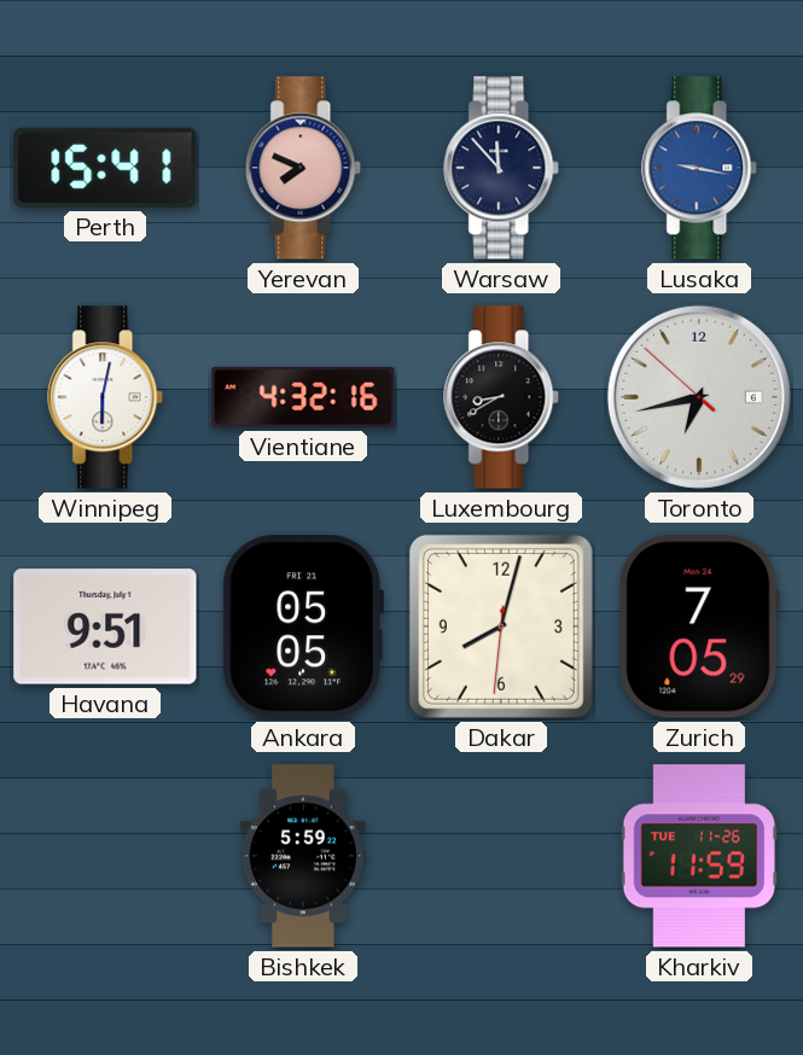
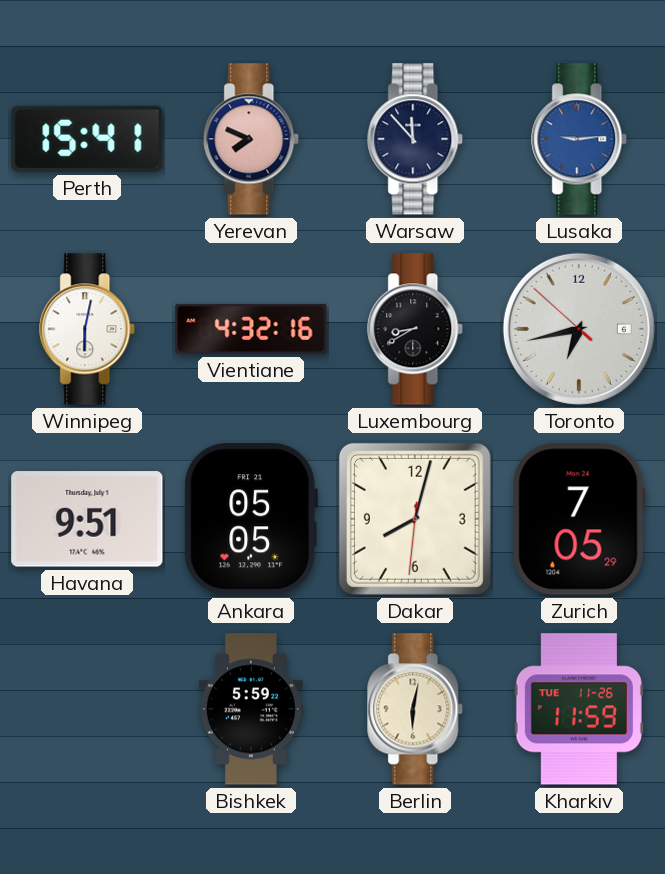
Lusaka: 9:17 -> 9:14 (580, 139)
Berlin: none -> 6:02 (416, 709)
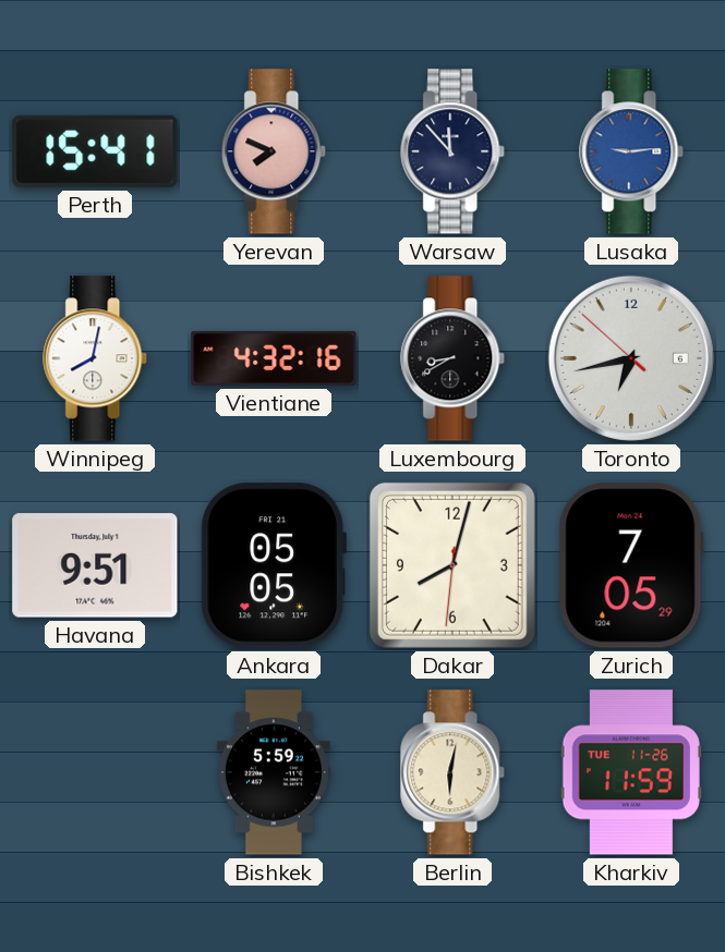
Winnipeg: 6:02 -> 8:02 (96, 358)
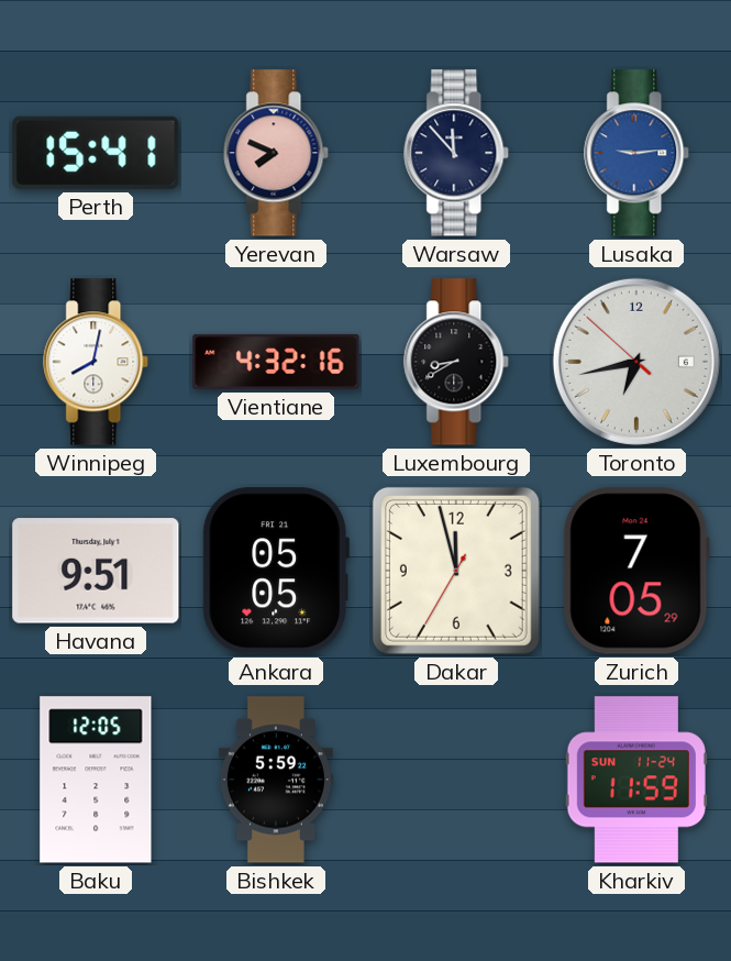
Dakar: 8:02 -> 11:57 (456, 571)
Baku: none -> 12:05 (96, 780)
Berlin: 6:02 -> none (454, 772)
Kharkiv date: TUE 11-26 -> SUN 11-24 (636, 780)
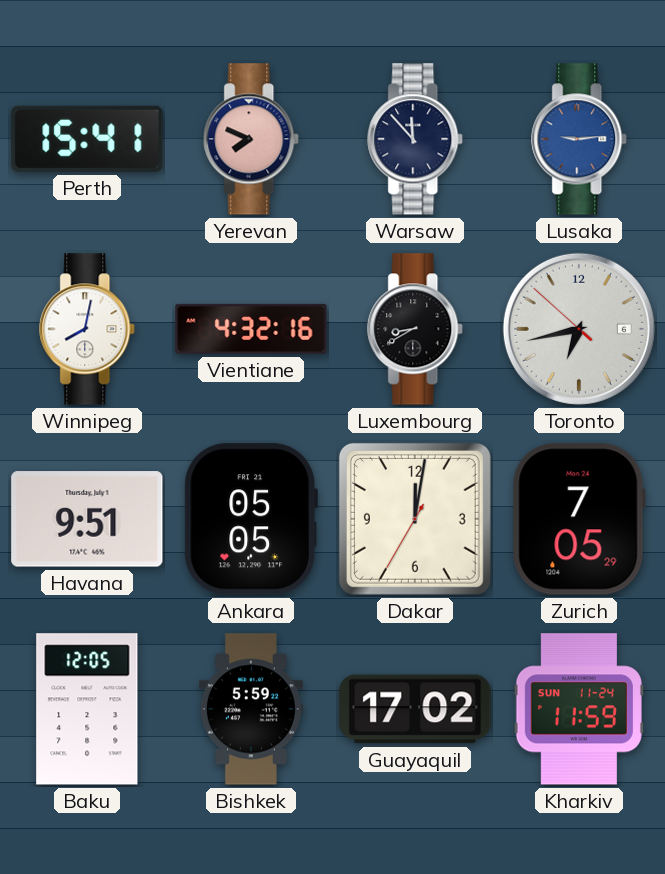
Dakar: 11:57 -> 12:01 (415, 519)
Guayaquil: none -> 17:02 (415, 709)
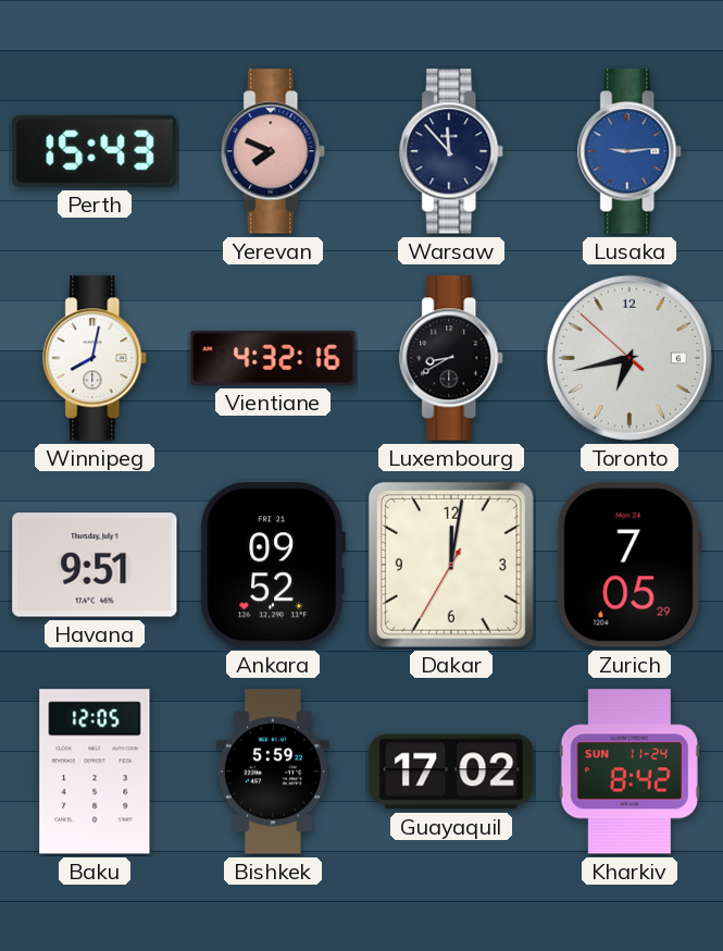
Perth: 15:41 -> 15:43 (95, 151)
Ankara: 05:05 -> 09:52 (273, 565)
Kharkiv: 11:59 -> 8:42 (629, 771)
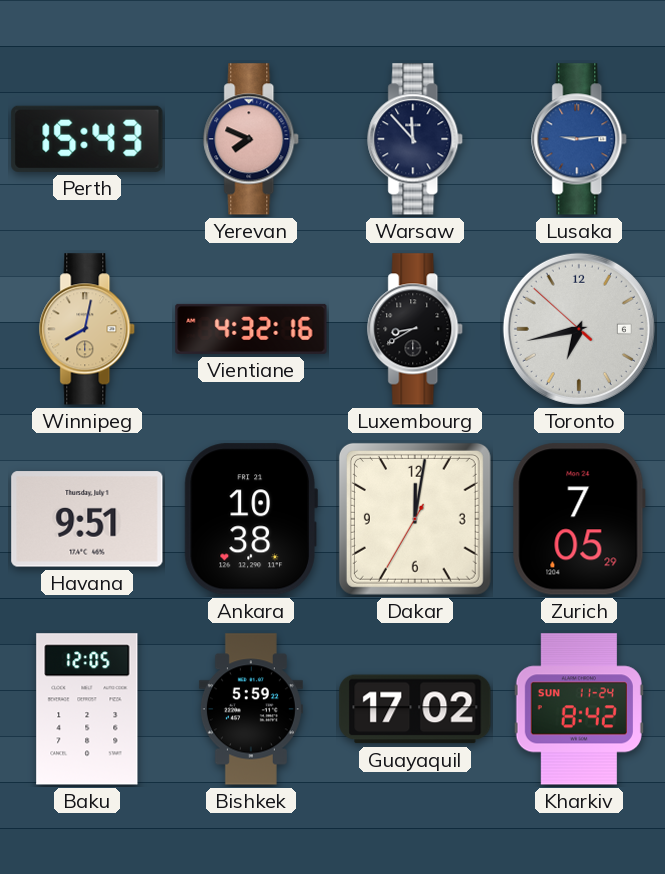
Winnipeg dial: white -> champagne (88, 329)
Ankara: 09:52 -> 10:38 (251, 519)
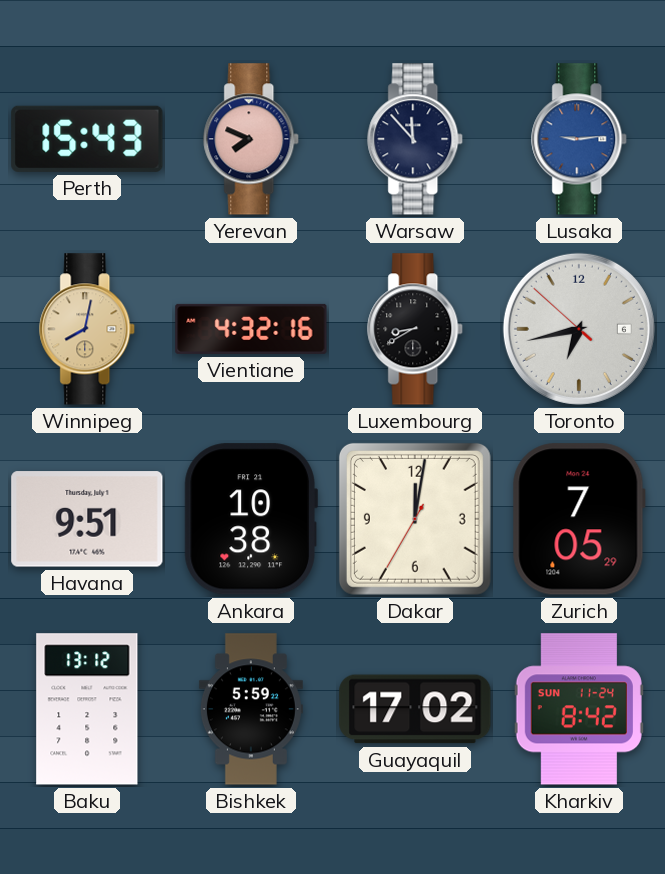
Baku: 12:05 -> 13:12 (87, 709)
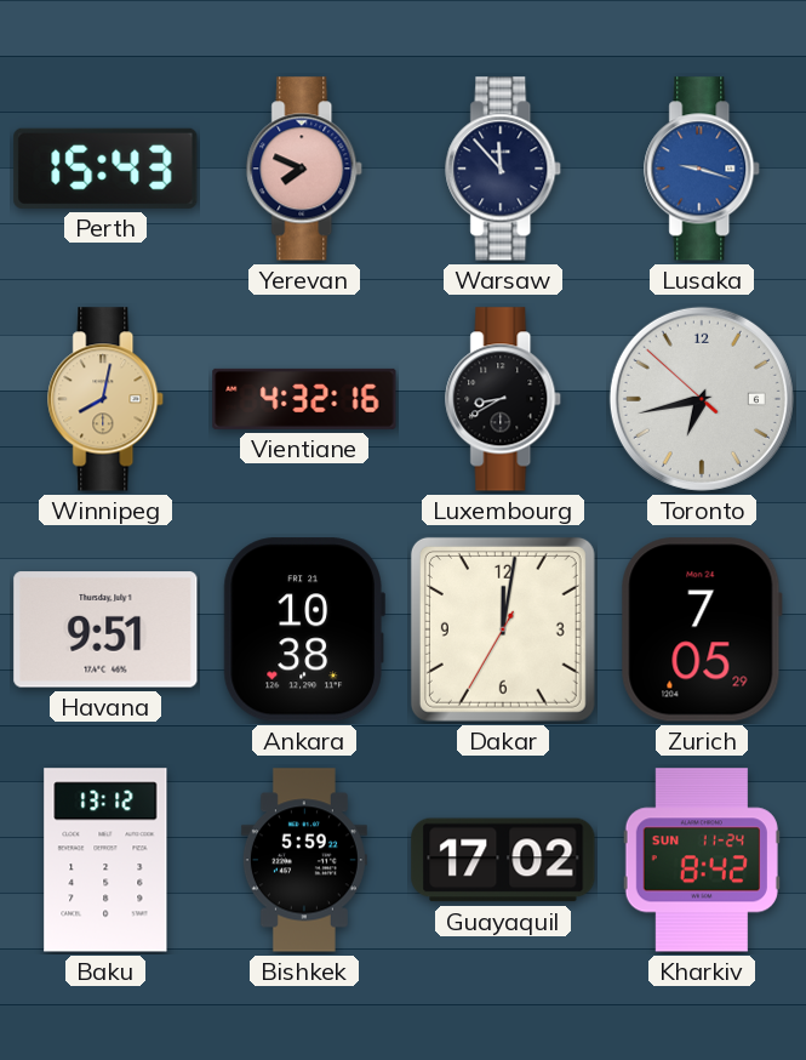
Lusaka: 9:14 -> 9:18 (703, 169)
